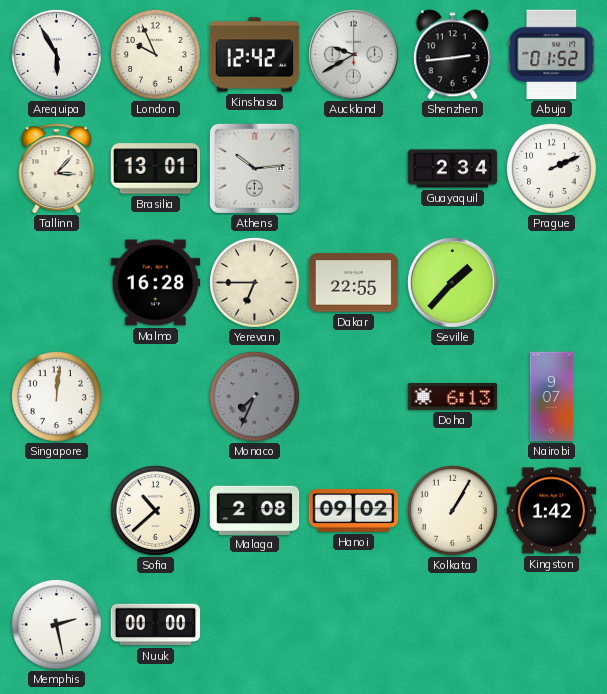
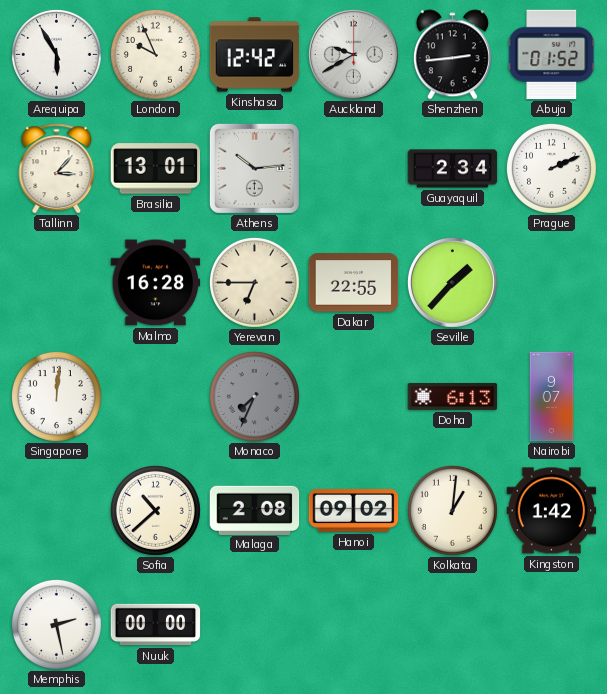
Kolkata: 1:05 -> 1:01 (452, 510)
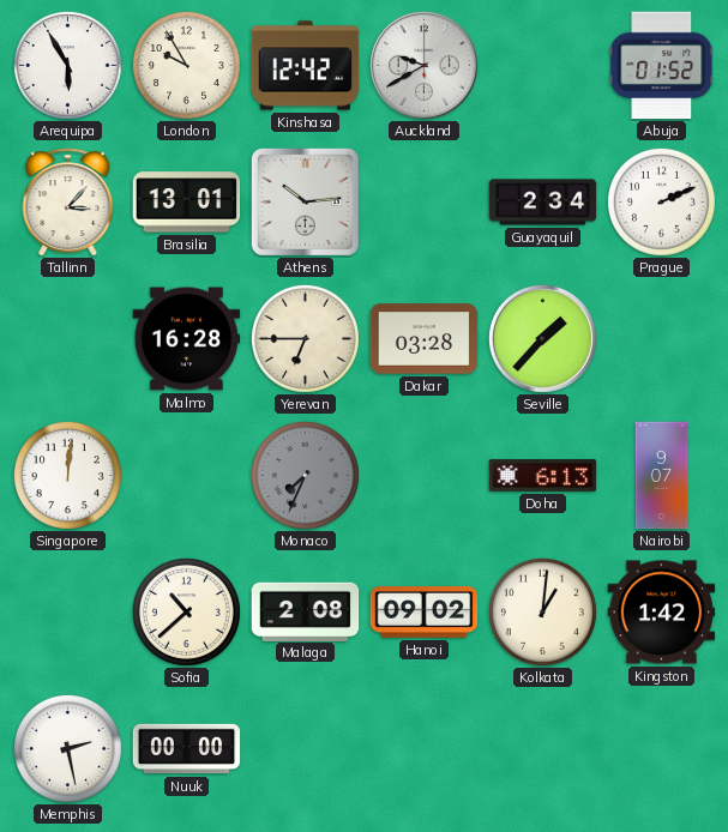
London: 9:56 -> 9:55 (186, 65)
Shenzhen: 2:44 -> none (452, 55)
Dakar: 22:55 -> 03:28 (425, 339)
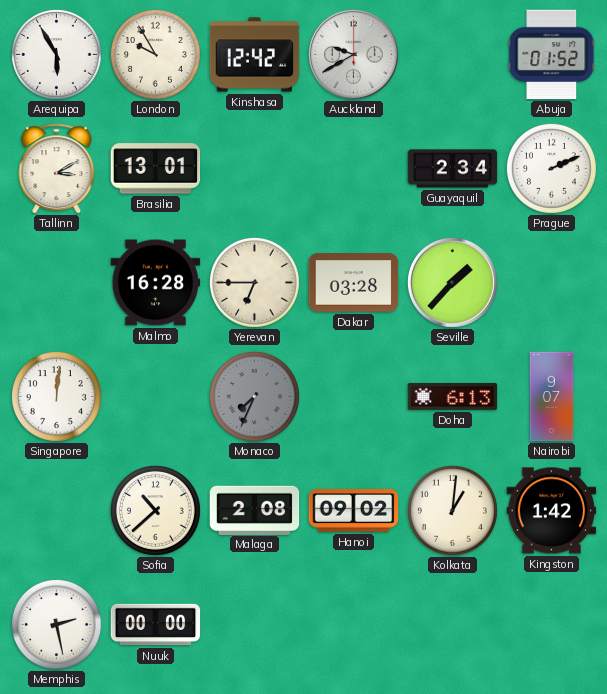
Tallinn: 3:07 -> 3:10 (57, 169)
Athens: 10:14 -> none (305, 201)
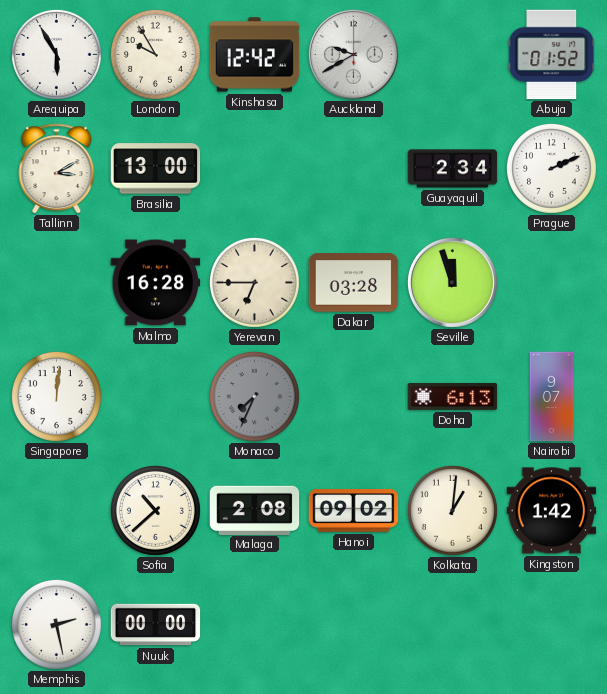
Brasilia: 13:01 -> 13:00 (156, 169)
Seville: 1:37 -> 11:57 (452, 282)
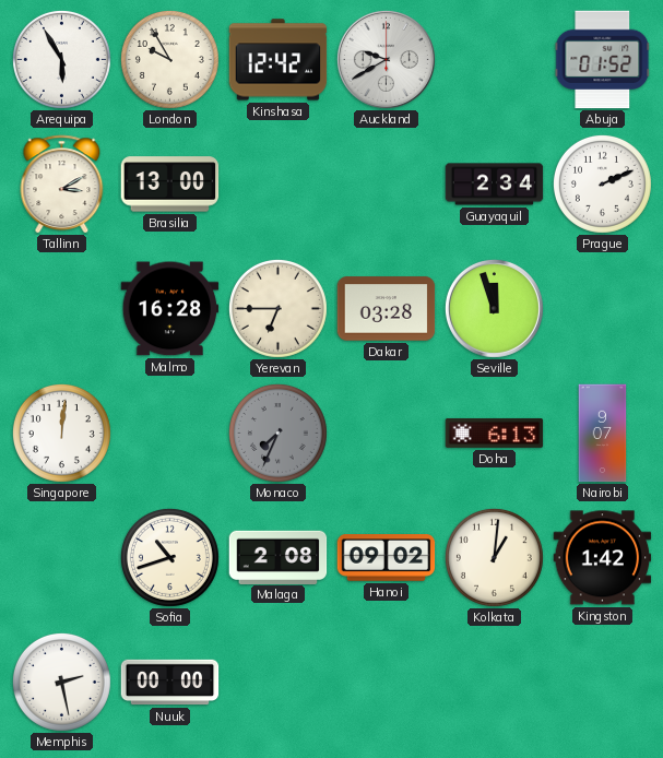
Sofia: 10:38 -> 10:42 (169, 557)
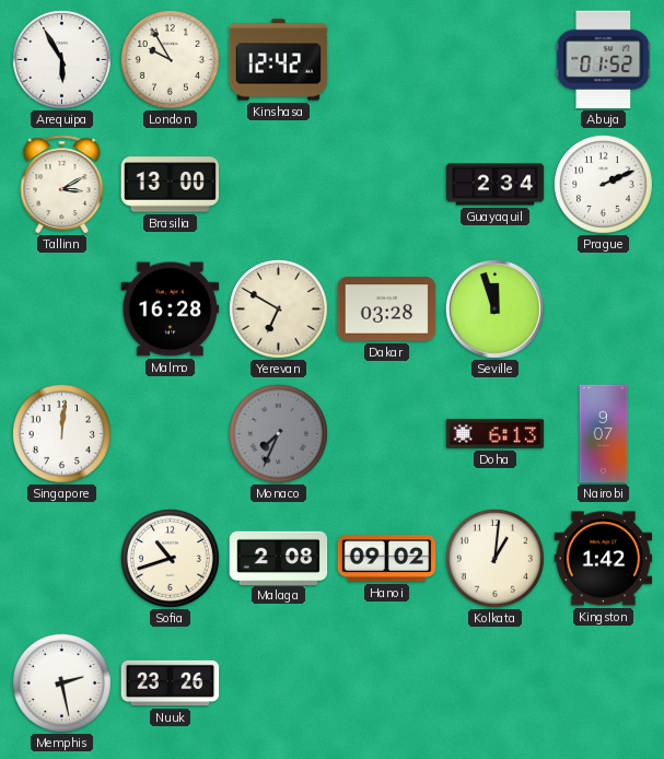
Auckland: 9:40 -> none (386, 59)
Yerevan: 6:45 -> 6:50 (278, 308)
Nuuk: 00:00 -> 23:26 (171, 684)
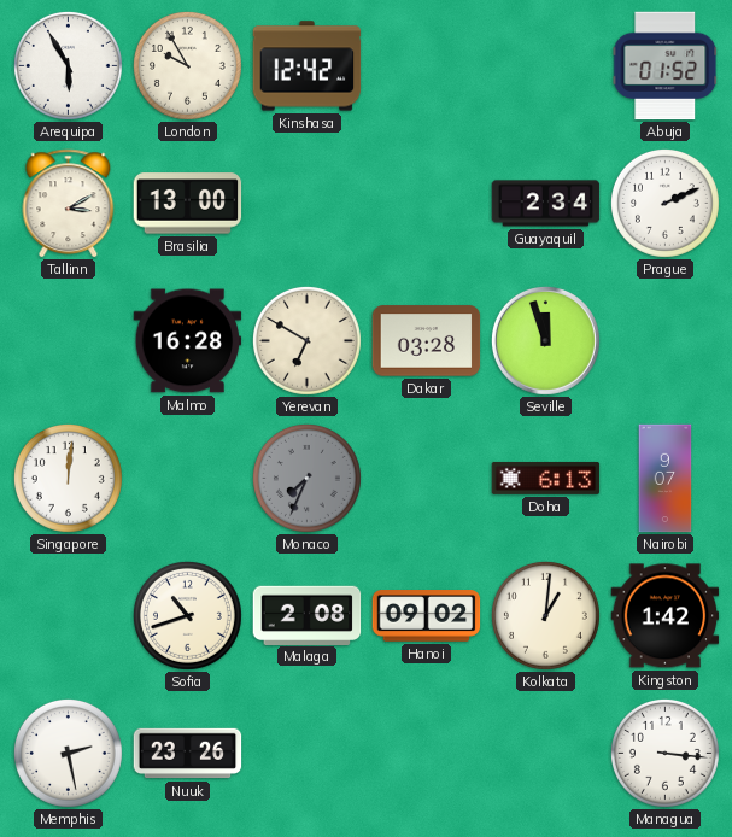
Managua: none -> 3:16 (664, 753)
